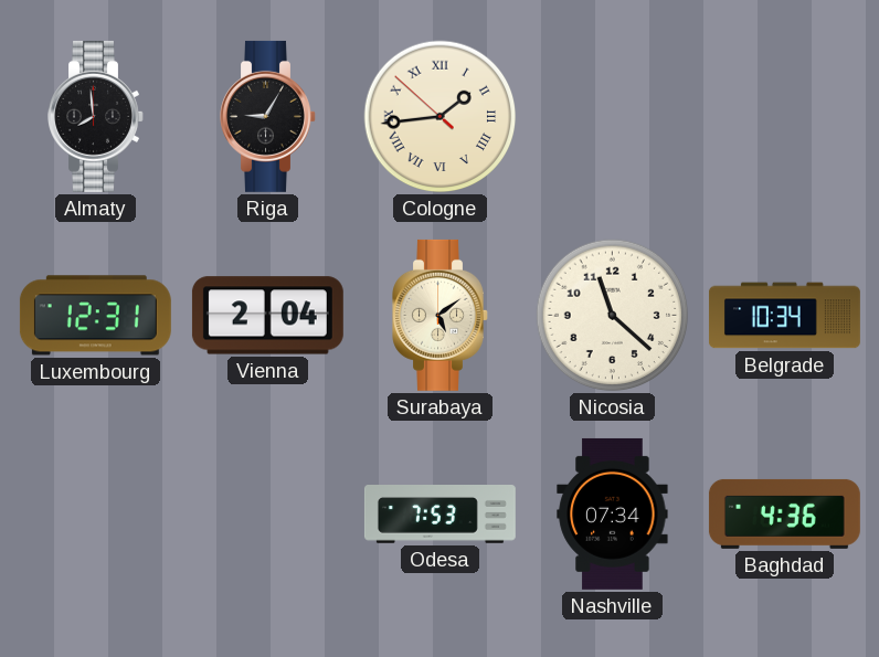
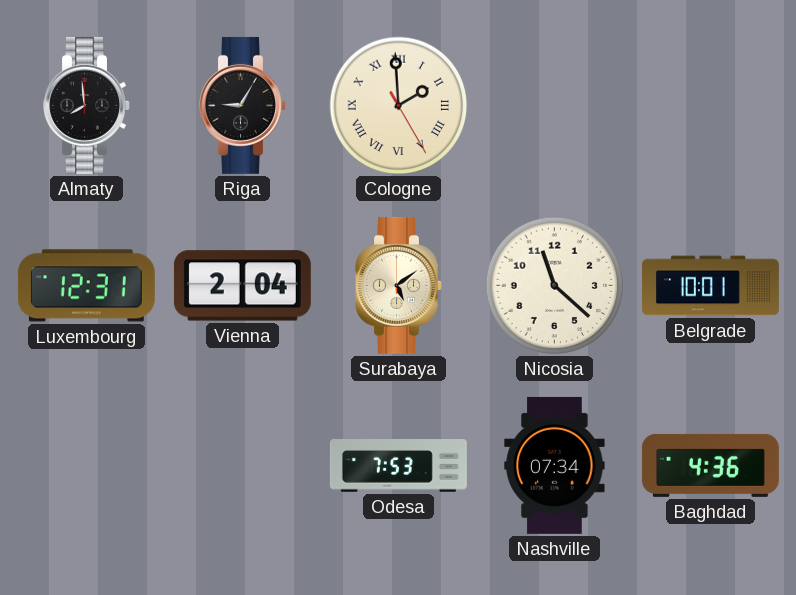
Cologne: 1:43 -> 1:59 (399, 106)
Belgrade: 10:34 -> 10:01 (710, 286)
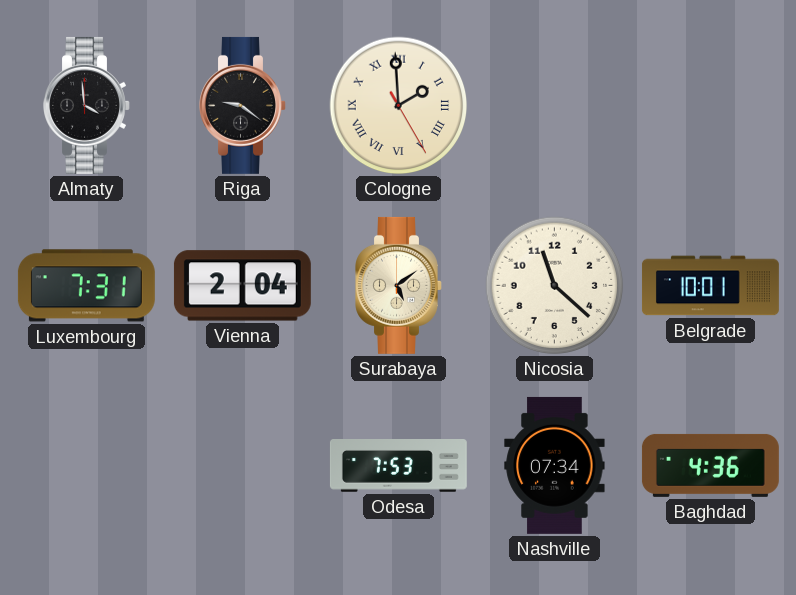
Almaty: 7:59 -> 3:59 (87, 105)
Riga: 9:05 -> 9:21 (243, 105)
Luxembourg: 12:31 -> 7:31 (86, 286)
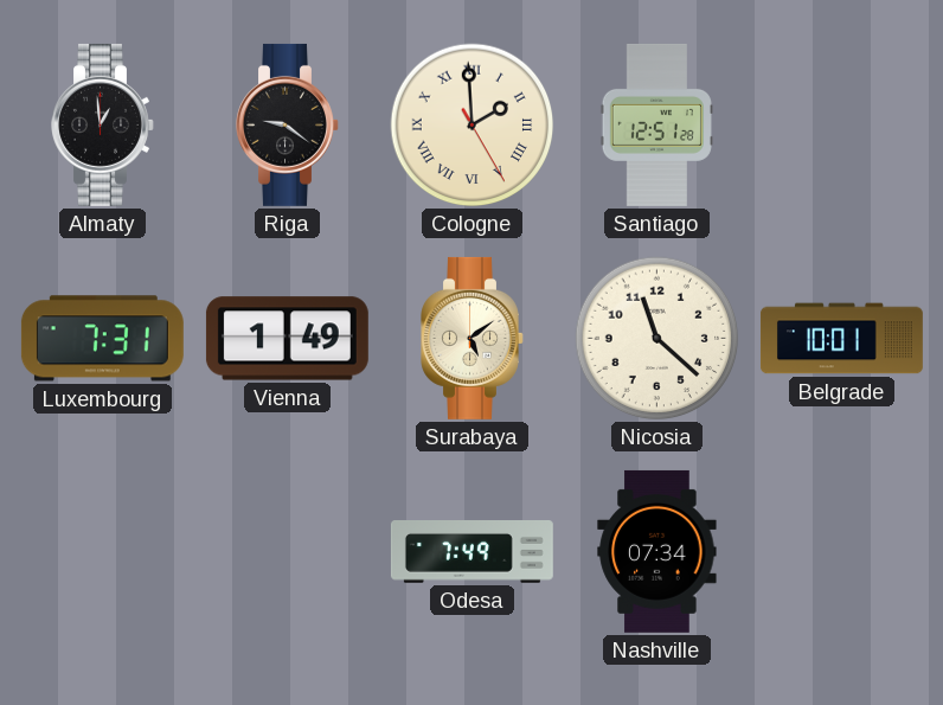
Almaty: 3:59 -> 12:59 (103, 124)
Santiago: none -> 12:51 (656, 124)
Vienna: 2:04 -> 1:49 (287, 339)
Odesa: 7:53 -> 7:49 (471, 552)
Baghdad: 4:36 -> none (710, 465)
